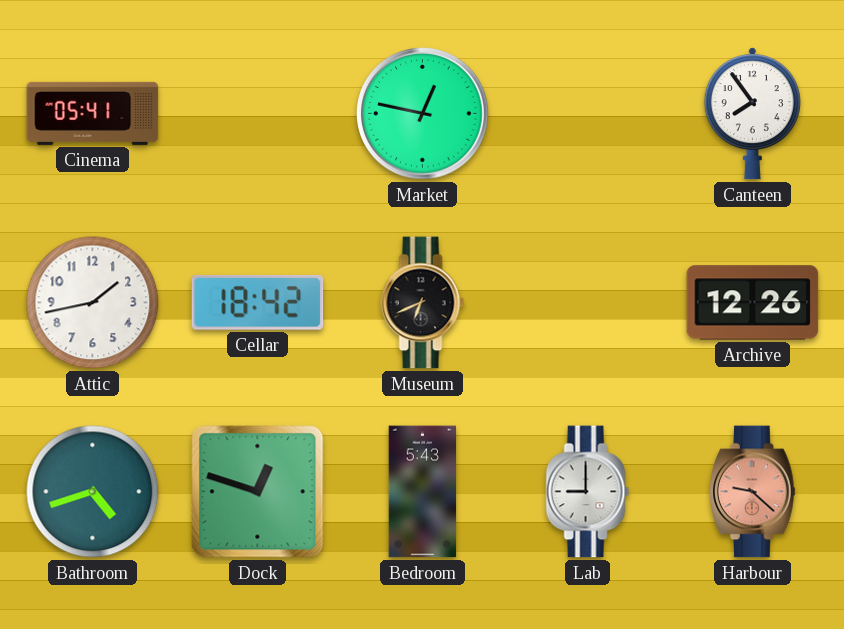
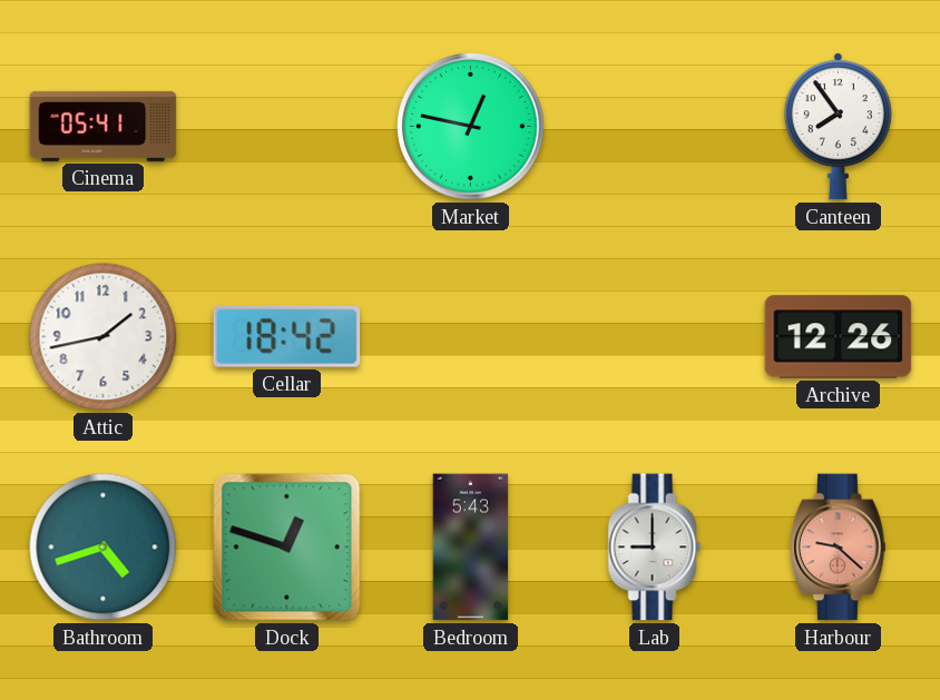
Museum: 6:41 -> none (423, 303)
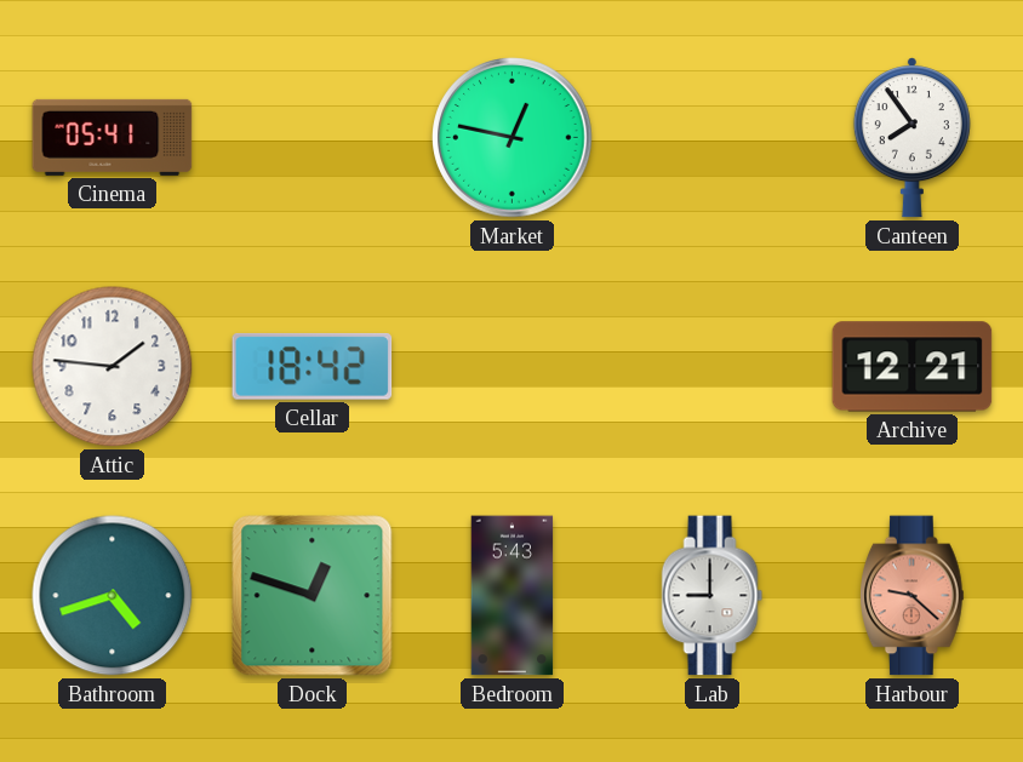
Attic: 1:43 -> 1:46 (113, 367)
Archive: 12:26 -> 12:21 (913, 367)
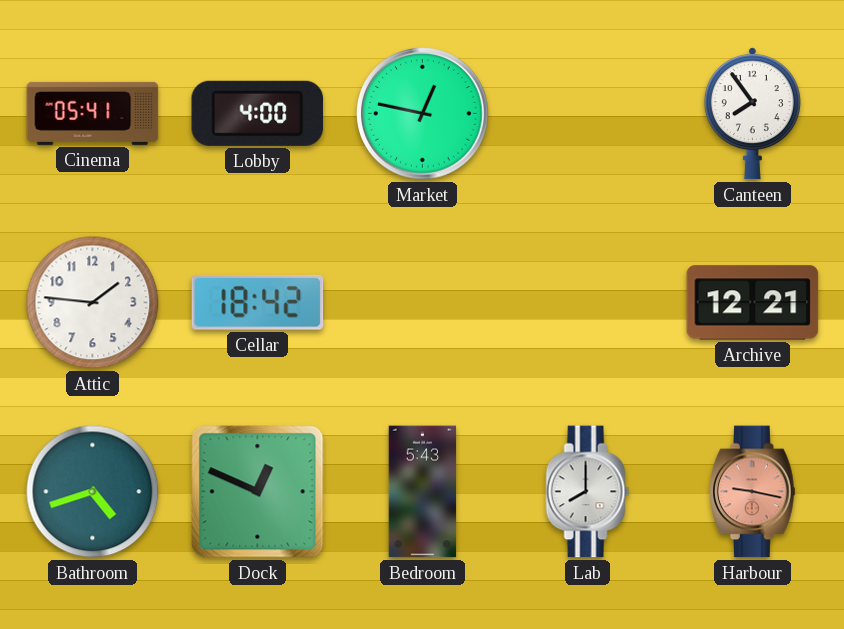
Lobby: none -> 4:00 (257, 113)
Dock: 12:48 -> 12:49 (258, 492)
Lab: 9:00 -> 8:00 (588, 492)
Harbour: 9:22 -> 9:17 (753, 492)
